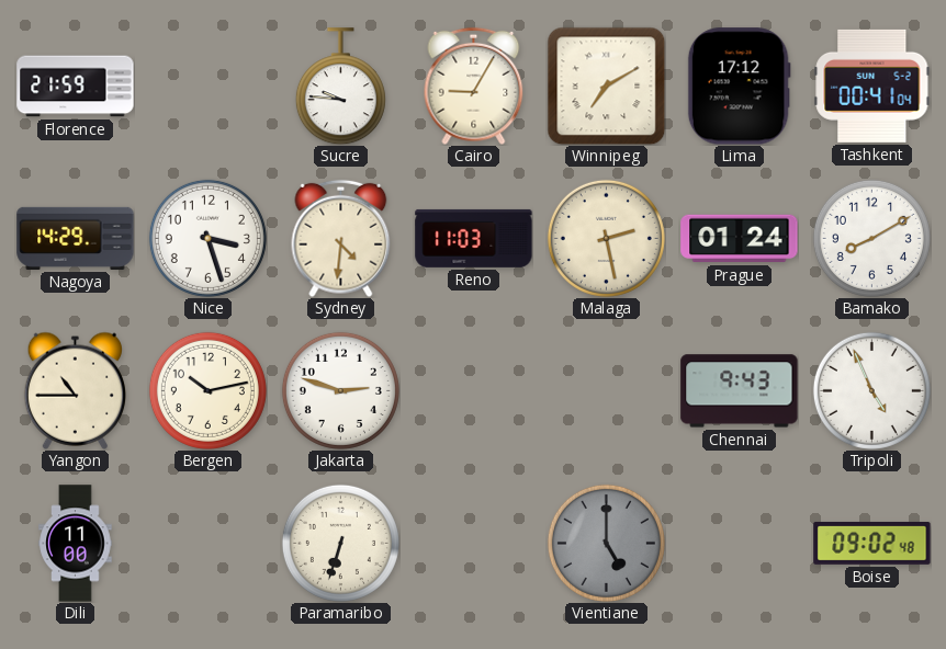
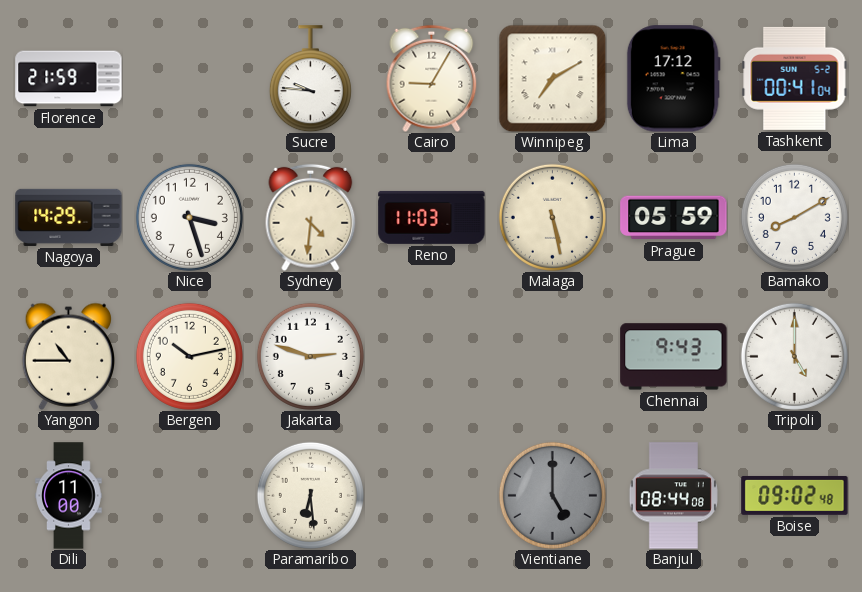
Malaga: 2:28 -> 5:28 (552, 217)
Prague: 01:24 -> 05:59 (674, 218)
Tripoli: 4:56 -> 5:00 (794, 356)
Paramaribo: 6:33 -> 6:29 (310, 495)
Banjul: none -> 08:44 (673, 496)
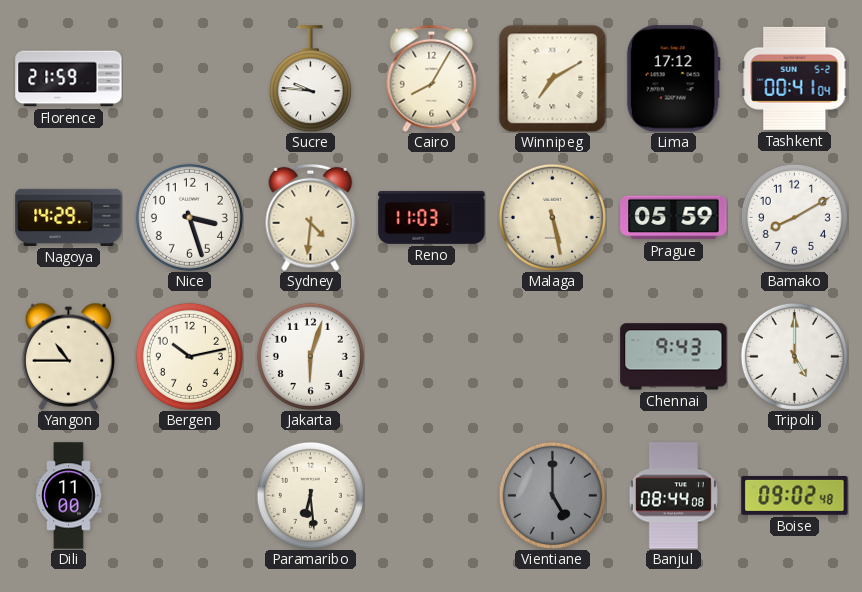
Cairo: 9:05 -> 8:05 (432, 78)
Jakarta: 2:48 -> 6:03 (310, 356)
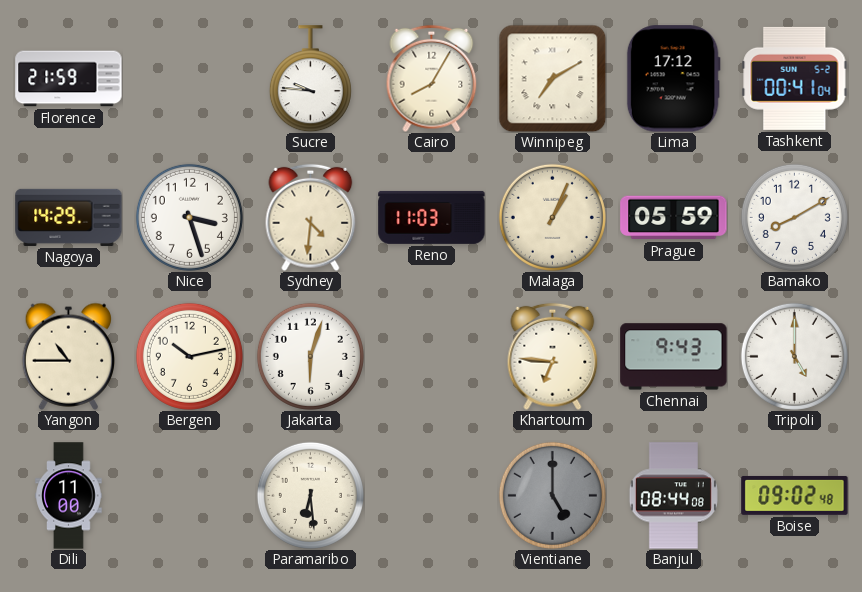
Malaga: 5:28 -> 1:04 (552, 217)
Khartoum: none -> 6:46 (553, 356)
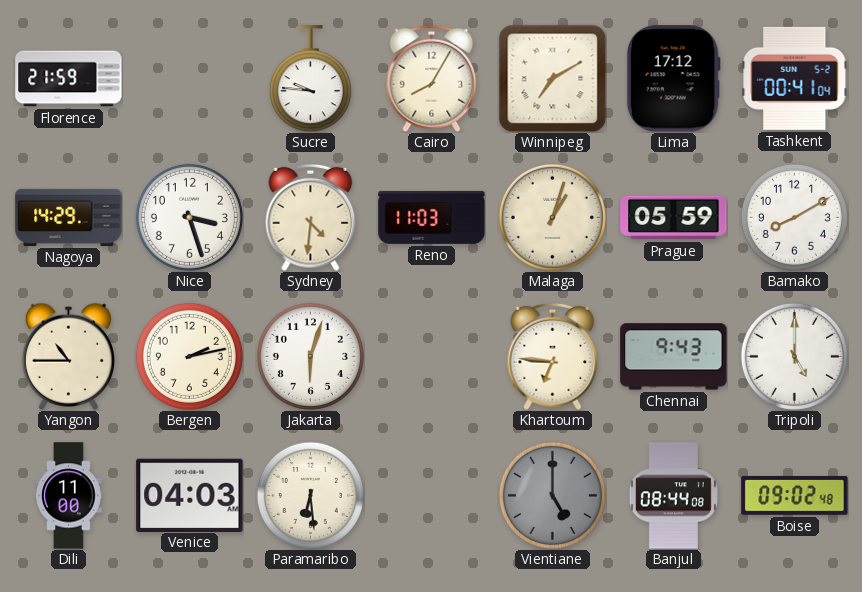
Malaga: 1:04 -> 1:03 (552, 217)
Bergen: 10:13 -> 2:13 (189, 356)
Venice: none -> 04:03 (190, 495)
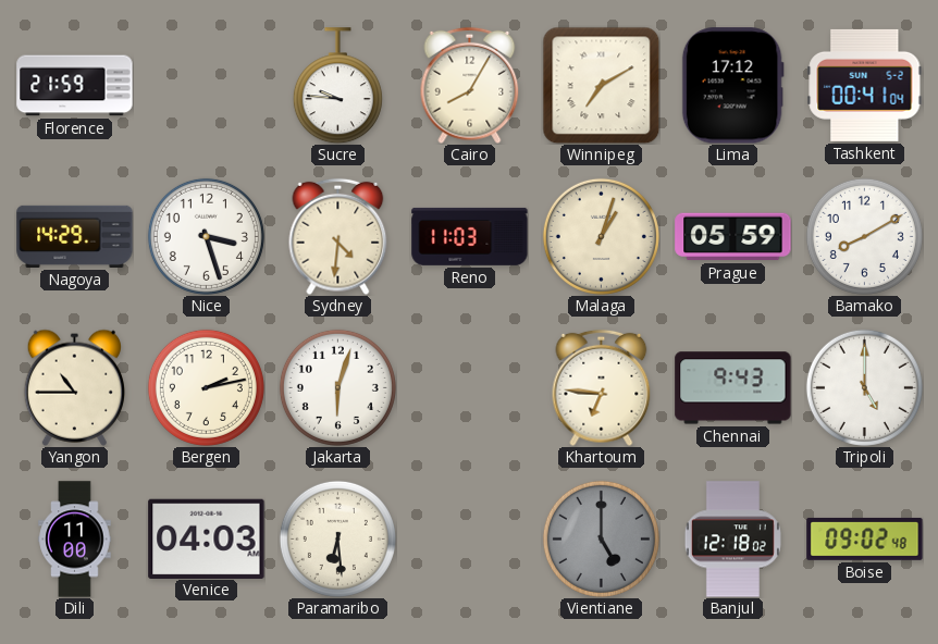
Banjul: 08:44 -> 12:18 (732, 540)
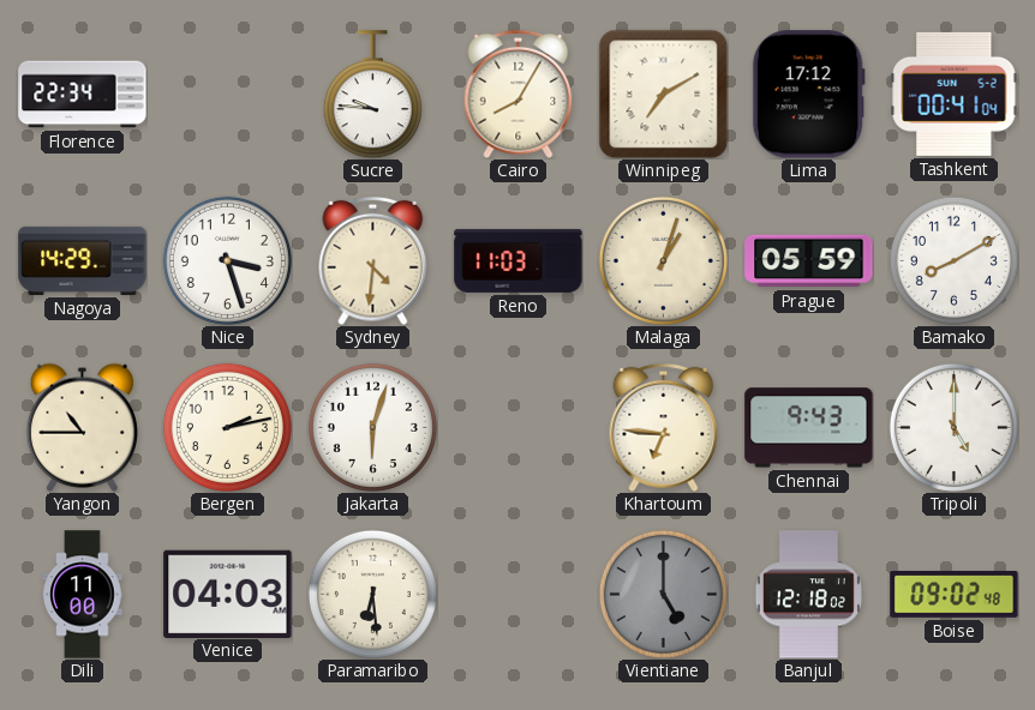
Florence: 21:59 -> 22:34 (83, 95)
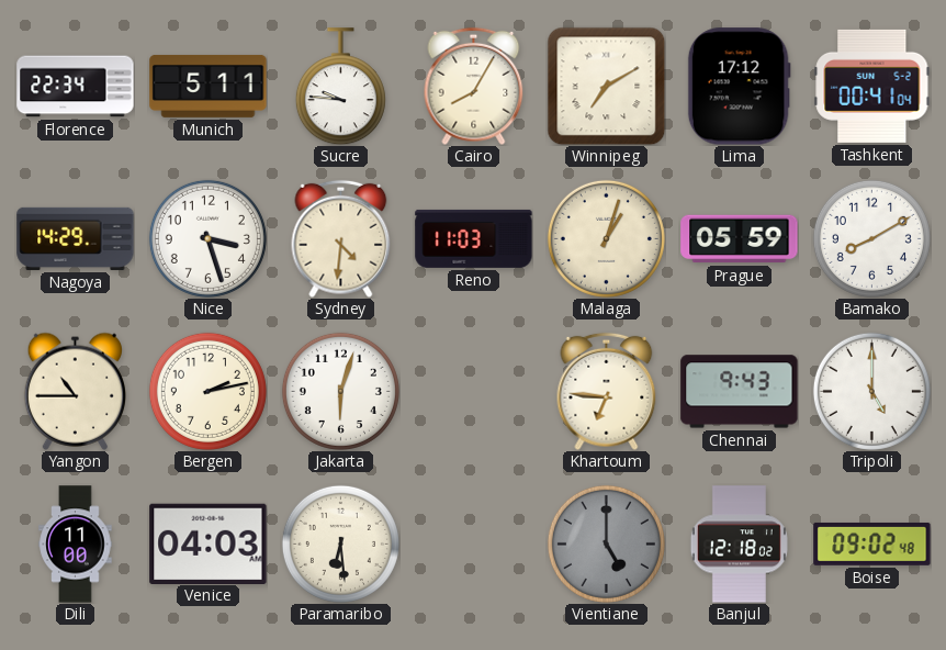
Munich: none -> 5:11 (209, 86)
